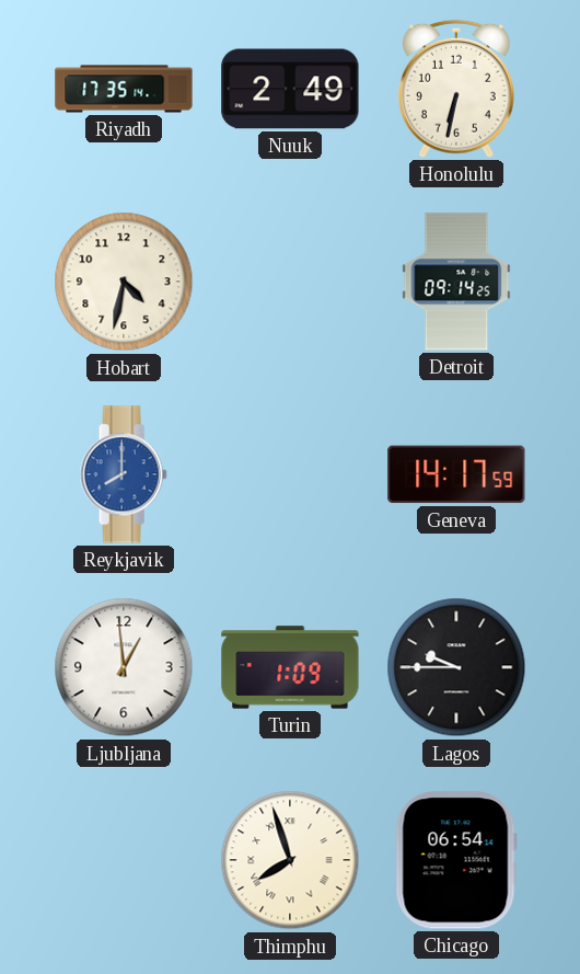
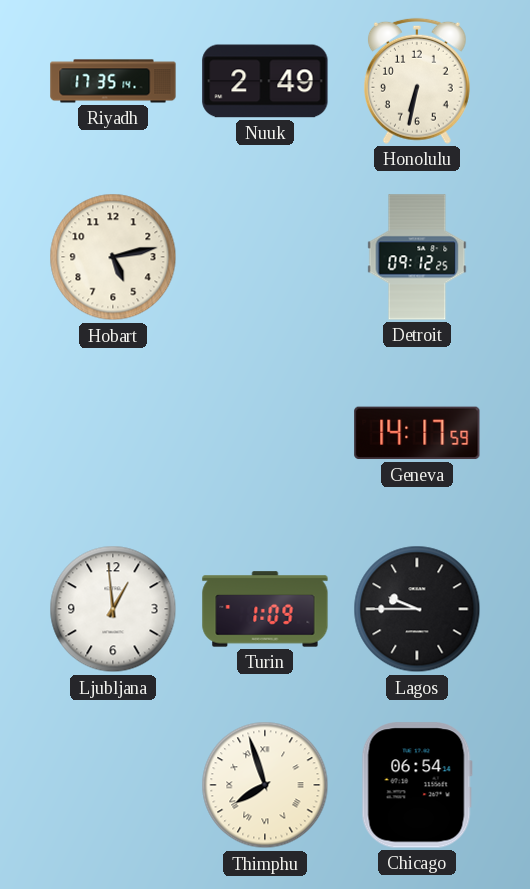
Hobart: 4:32 -> 5:13 (113, 257)
Detroit: 09:14 -> 09:12 (417, 257)
Reykjavik: 8:00 -> none (124, 474)
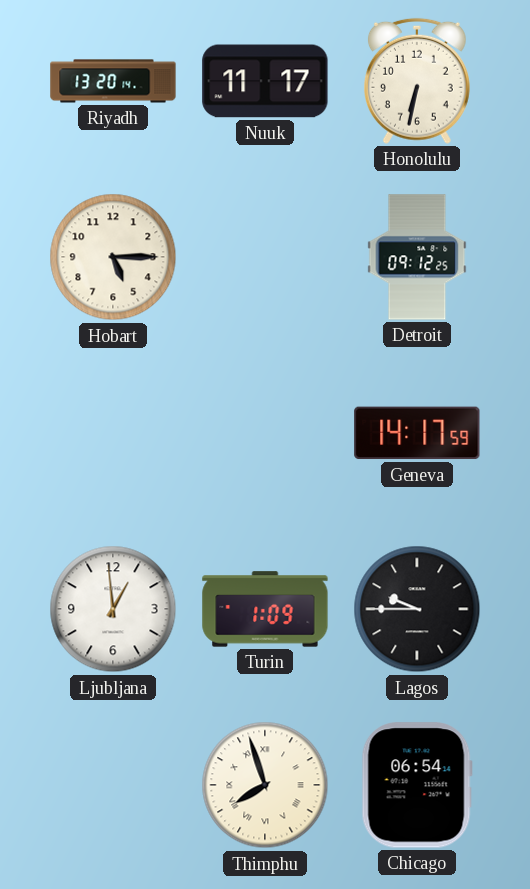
Riyadh: 17:35 -> 13:20 (113, 81)
Nuuk: 2:49 -> 11:17 (265, 81)
Hobart: 5:13 -> 5:15 (113, 257)
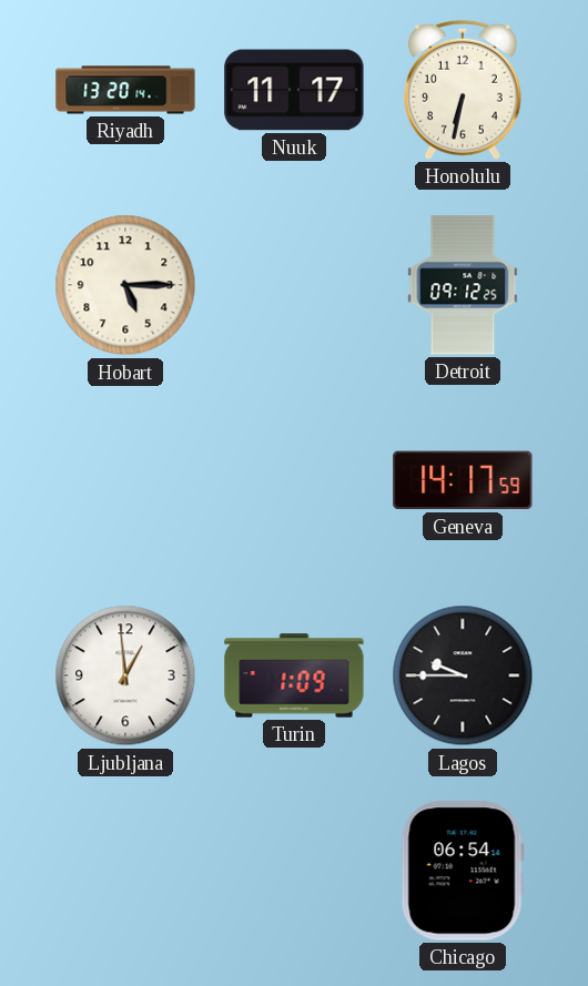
Thimphu: 7:57 -> none (265, 785)
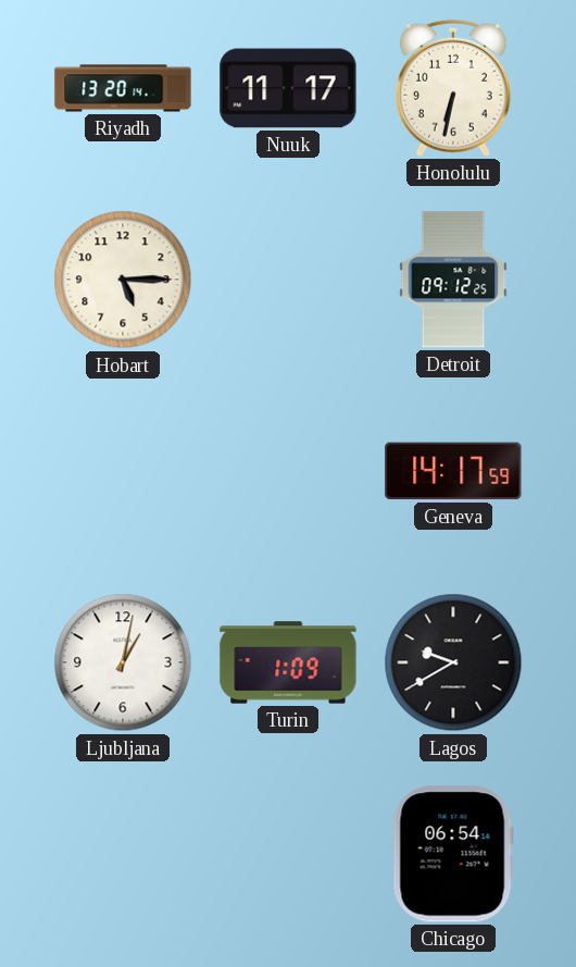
Ljubljana: 12:59 -> 1:02 (123, 662)
Lagos: 9:45 -> 9:40 (453, 662)
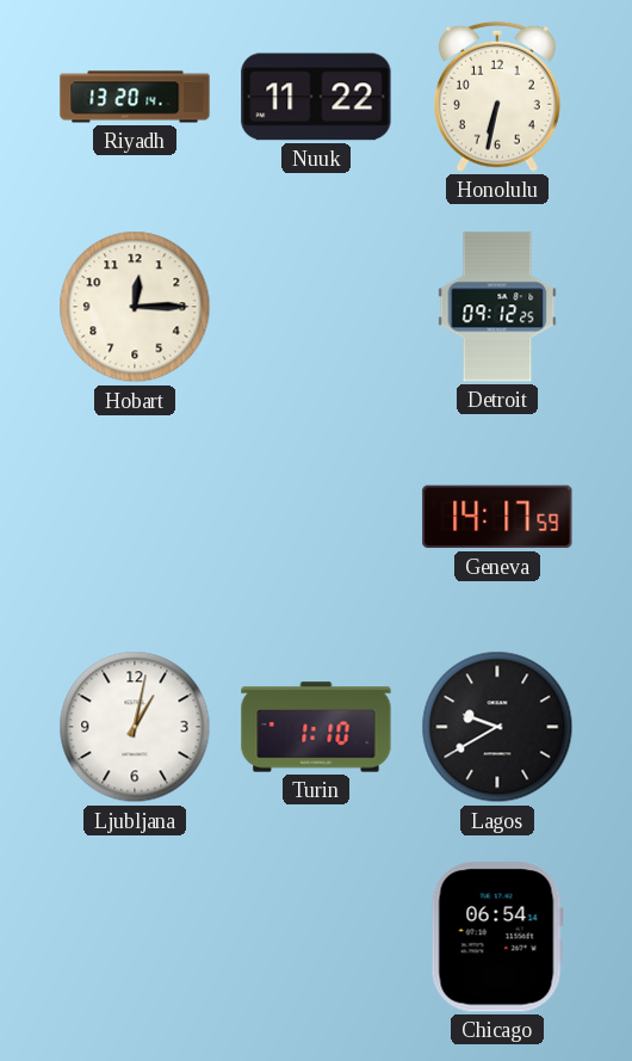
Nuuk: 11:17 -> 11:22 (316, 97)
Hobart: 5:15 -> 12:15 (135, 307)
Turin: 1:09 -> 1:10 (316, 727)
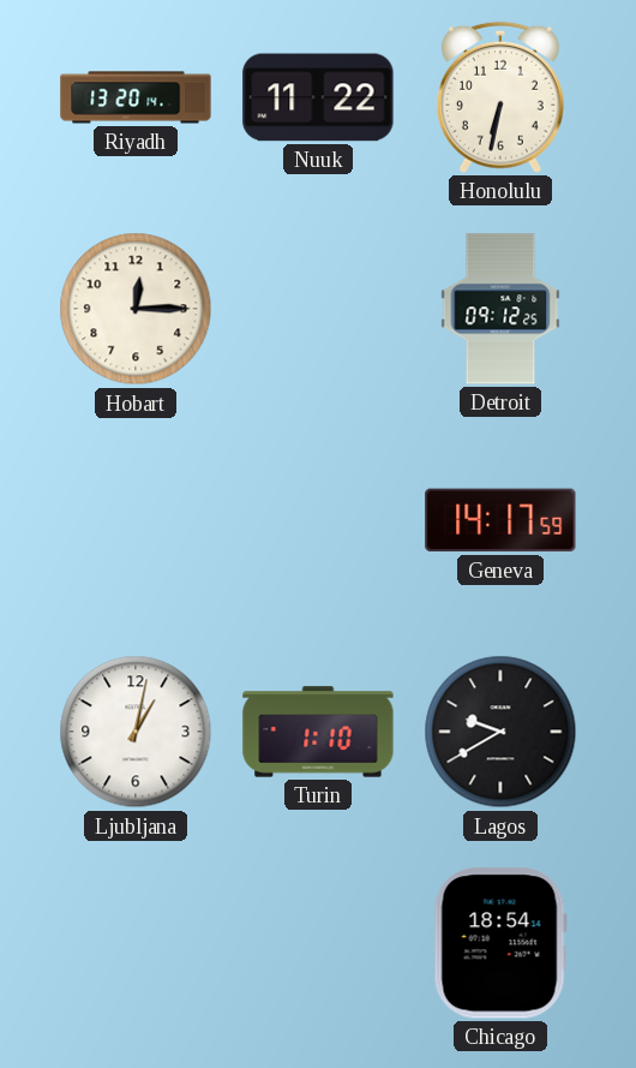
Chicago: 06:54 -> 18:54 (500, 943)
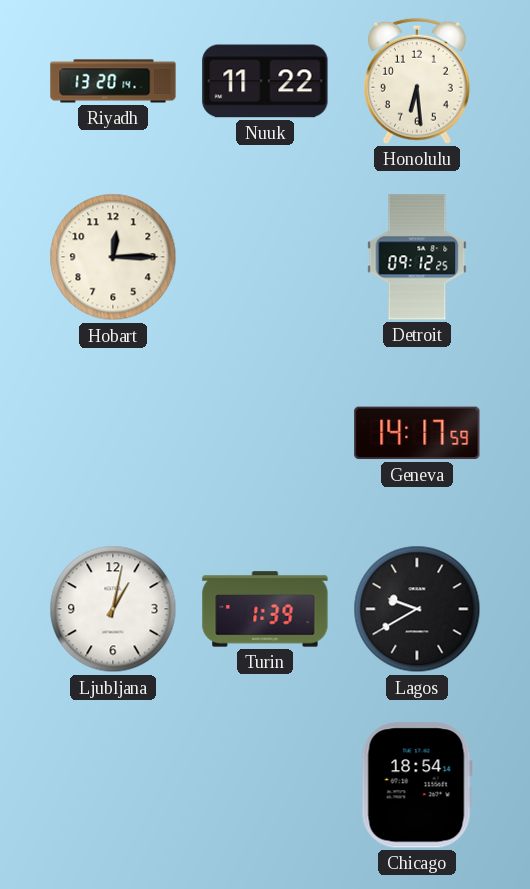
Honolulu: 6:32 -> 6:29 (417, 81)
Turin: 1:10 -> 1:39 (265, 609)
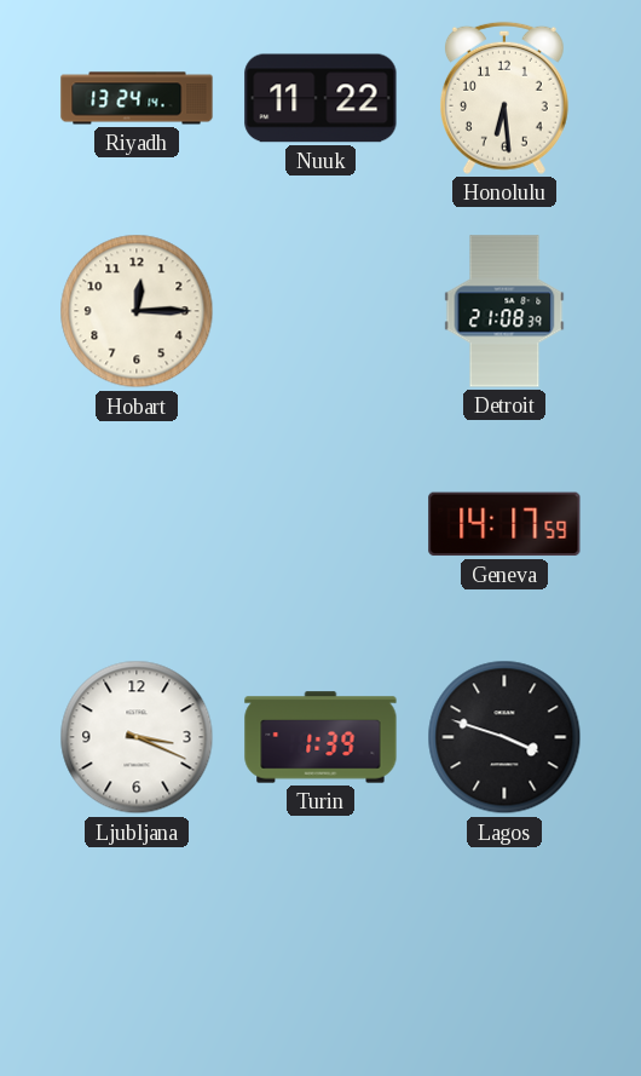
Riyadh: 13:20 -> 13:24 (137, 98)
Detroit: 09:12 -> 21:08 (504, 311)
Ljubljana: 1:02 -> 3:19 (137, 737)
Lagos: 9:40 -> 3:48 (504, 737)
Chicago: 18:54 -> none (417, 785)
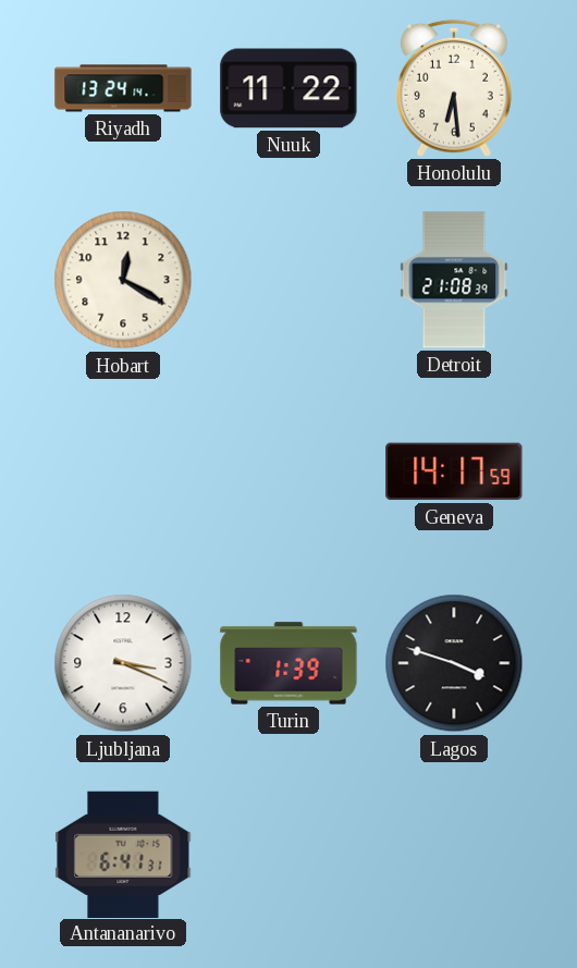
Hobart: 12:15 -> 12:20 (123, 280)
Antananarivo: none -> 6:41 (123, 854)
